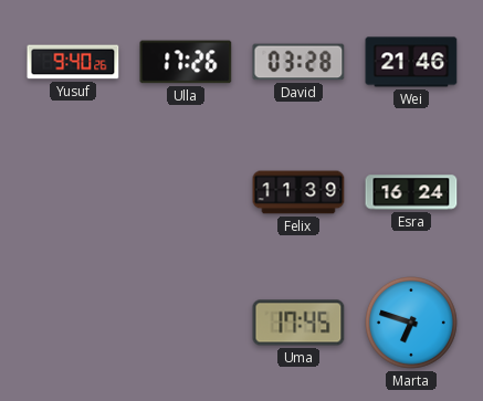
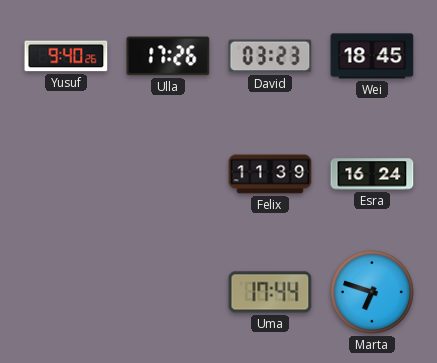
David: 03:28 -> 03:23 (270, 56)
Wei: 21:46 -> 18:45 (372, 56)
Uma: 17:45 -> 17:44 (270, 292)
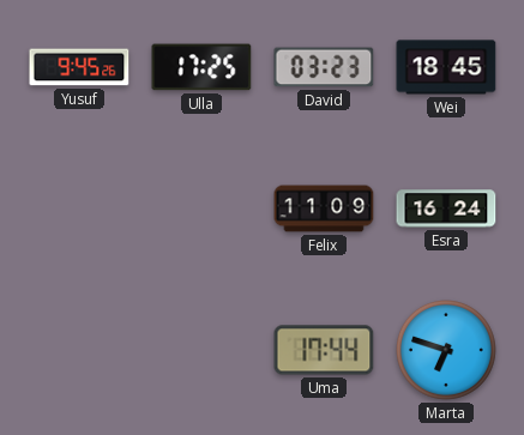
Yusuf: 9:40 -> 9:45 (79, 67)
Ulla: 17:26 -> 17:25 (201, 67)
Felix: 11:39 -> 11:09 (324, 209)
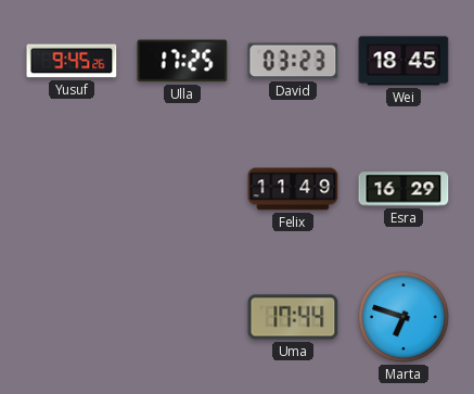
Felix: 11:09 -> 11:49 (293, 189)
Esra: 16:24 -> 16:29 (403, 189)
